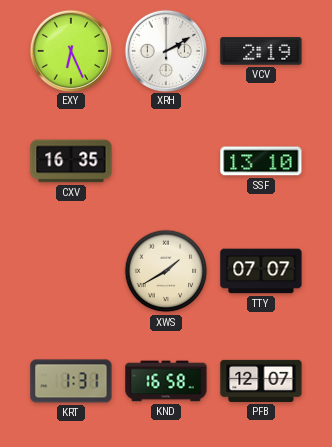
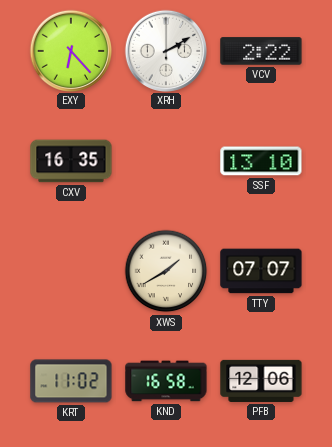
EXY: 6:26 -> 6:23 (70, 50)
VCV: 2:19 -> 2:22 (261, 51)
KRT: 1:31 -> 11:02 (71, 381)
PFB: 12:07 -> 12:06 (261, 381)
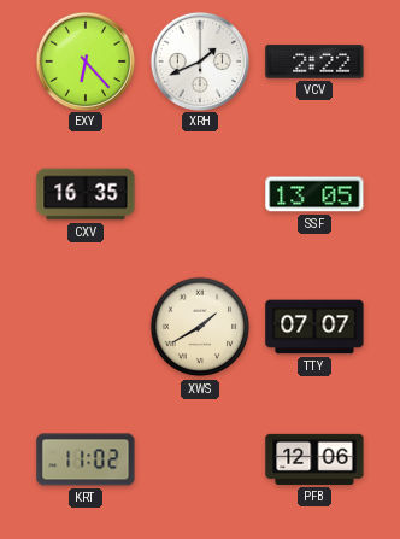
XRH: 2:10 -> 1:41 (199, 60)
SSF: 13:10 -> 13:05 (314, 194)
KND: 16:58 -> none (166, 381)
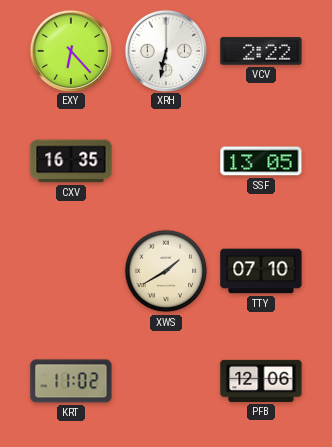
XRH: 1:41 -> 6:32 (165, 50)
TTY: 07:07 -> 07:10 (261, 271)
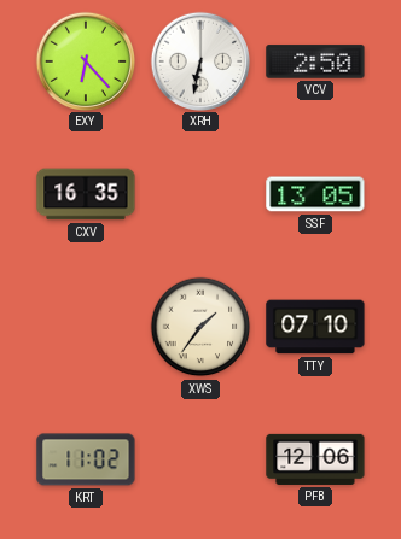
VCV: 2:22 -> 2:50 (315, 61)
XWS: 1:40 -> 1:36 (200, 327)
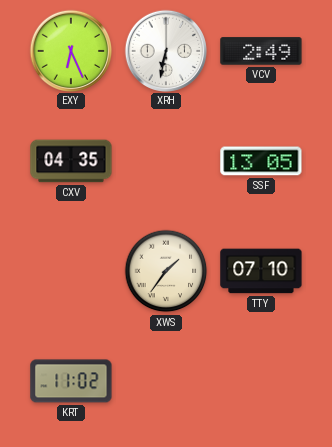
EXY: 6:23 -> 6:26 (70, 50)
VCV: 2:50 -> 2:49 (261, 51)
CXV: 16:35 -> 04:35 (71, 161)
PFB: 12:06 -> none (315, 459)
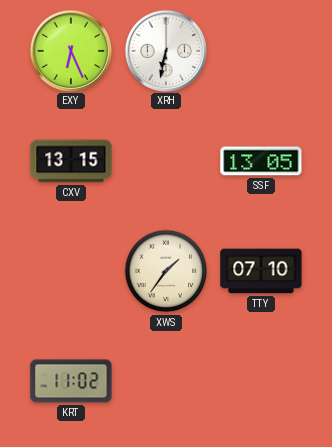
VCV: 2:49 -> none (261, 51)
CXV: 04:35 -> 13:15 (71, 161)
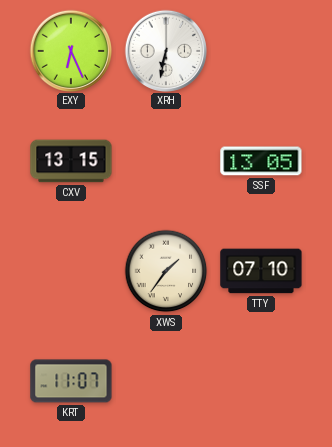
KRT: 11:02 -> 11:07 (71, 381)
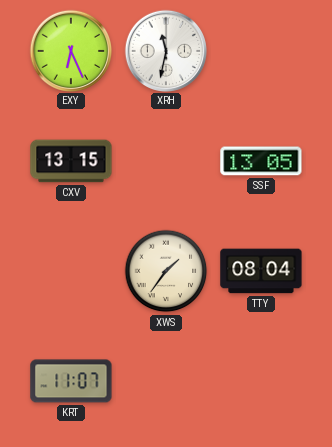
XRH: 6:32 -> 11:32 (165, 50)
TTY: 07:10 -> 08:04 (261, 271)
